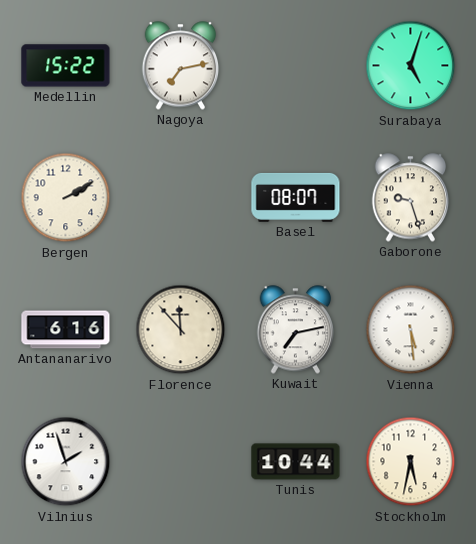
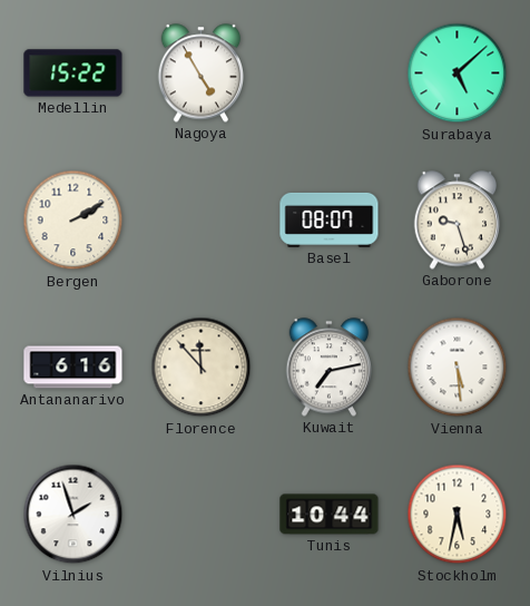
Nagoya: 7:13 -> 4:55 (202, 74)
Surabaya: 5:03 -> 5:08 (458, 74)
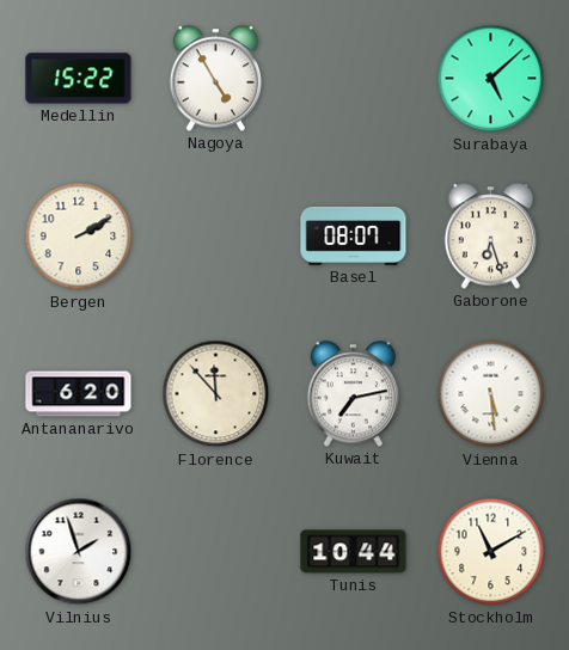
Gaborone: 9:27 -> 6:27 (491, 237)
Antananarivo: 6:16 -> 6:20 (79, 394)
Stockholm: 5:32 -> 11:10 (491, 552)
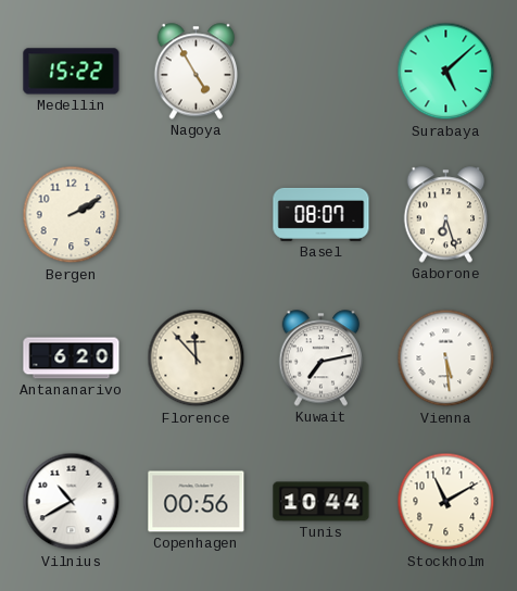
Vilnius: 1:57 -> 10:40 (72, 502)
Copenhagen: none -> 00:56 (197, 502)
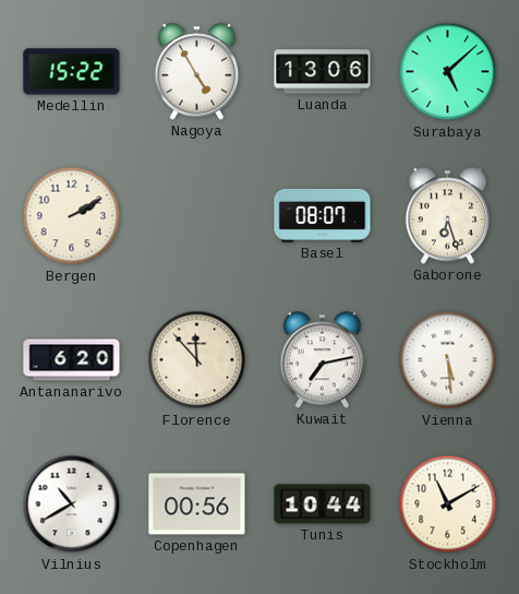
Luanda: none -> 13:06 (323, 72)
